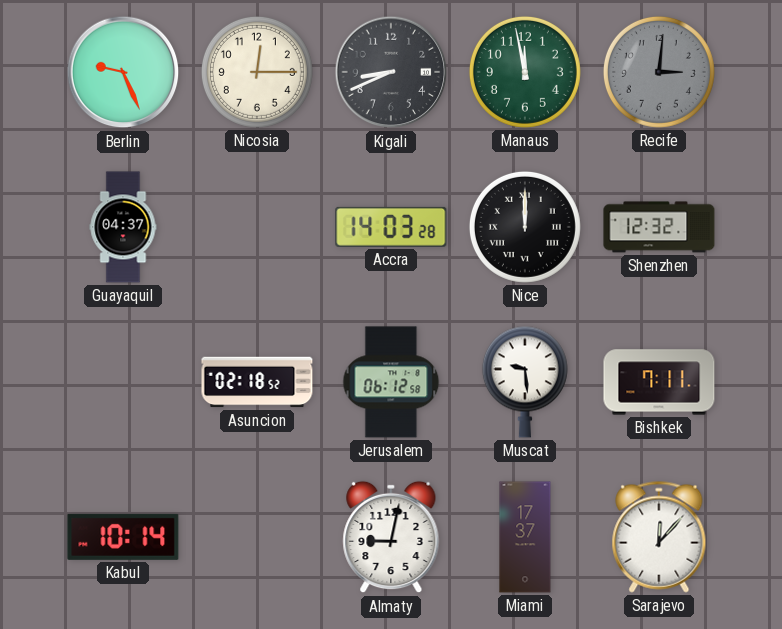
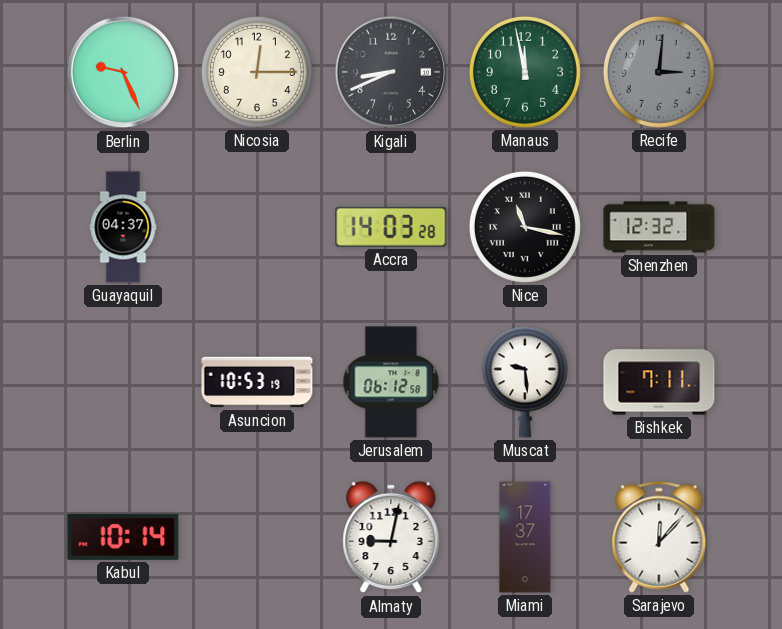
Nice: 12:00 -> 11:17 (525, 227)
Asuncion: 02:18 -> 10:53 (257, 382)
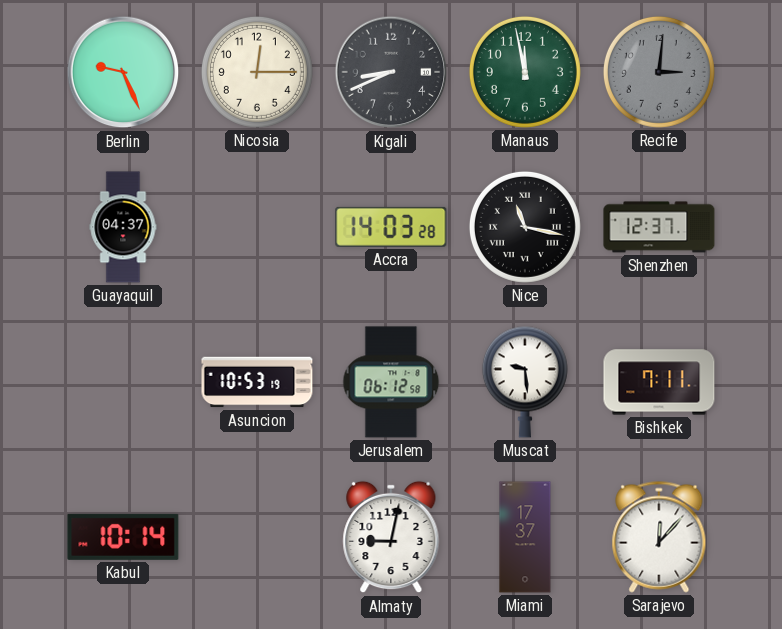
Shenzhen: 12:32 -> 12:37 (659, 227)
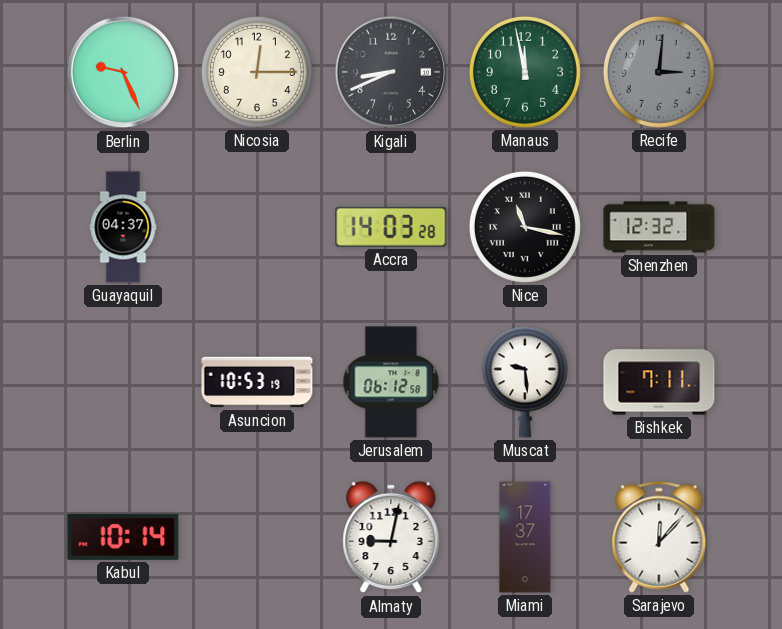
Shenzhen: 12:37 -> 12:32 (659, 227)
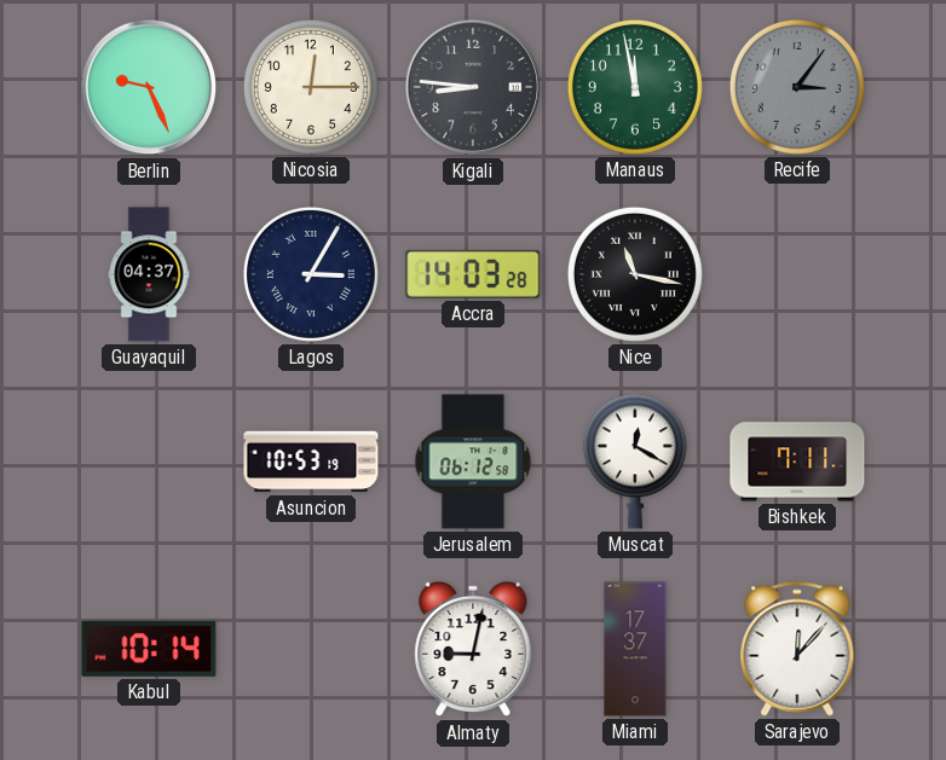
Kigali: 8:41 -> 8:46 (473, 87)
Recife: 3:01 -> 3:06 (797, 87)
Lagos: none -> 3:05 (311, 274)
Shenzhen: 12:32 -> none (659, 227)
Muscat: 9:29 -> 12:20 (635, 462)
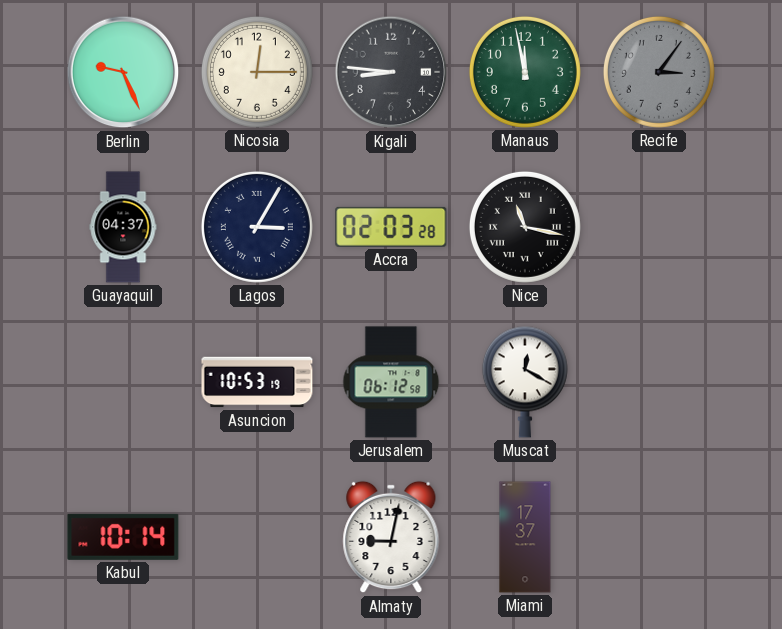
Accra: 14:03 -> 02:03 (391, 227)
Bishkek: 7:11 -> none (797, 462)
Sarajevo: 12:07 -> none (797, 649)
